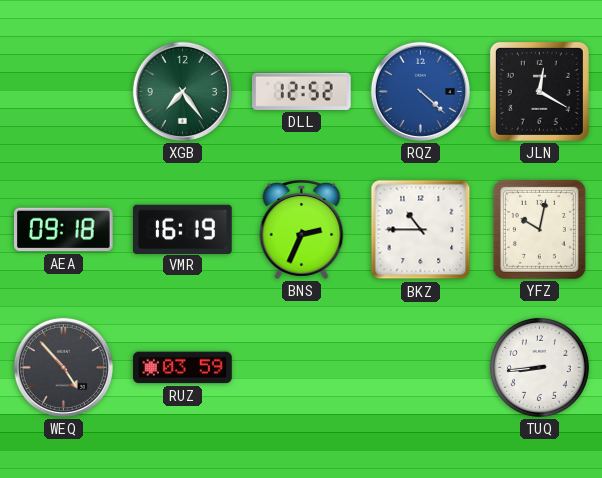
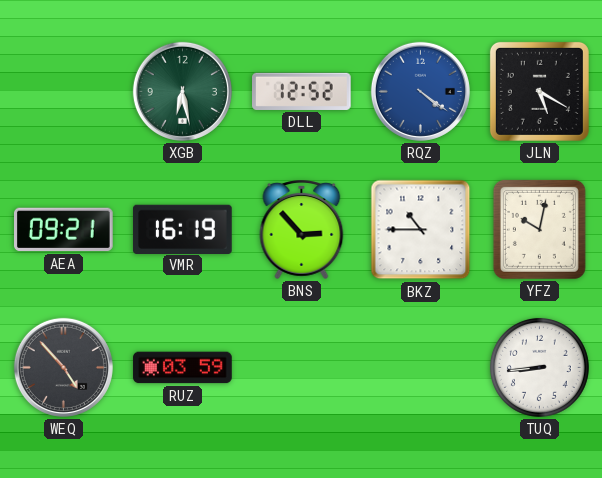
XGB: 7:24 -> 6:28 (182, 91)
RQZ: 4:22 -> 4:21 (420, 91)
JLN: 12:20 -> 5:20 (539, 91)
AEA: 09:18 -> 09:21 (64, 230)
BNS: 2:34 -> 2:53 (302, 229)
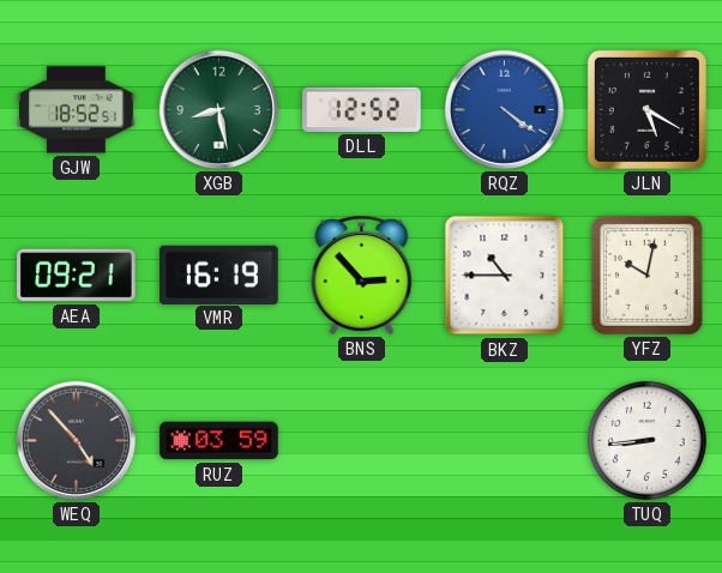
GJW: none -> 18:52 (77, 110)
XGB: 6:28 -> 8:28 (218, 109)
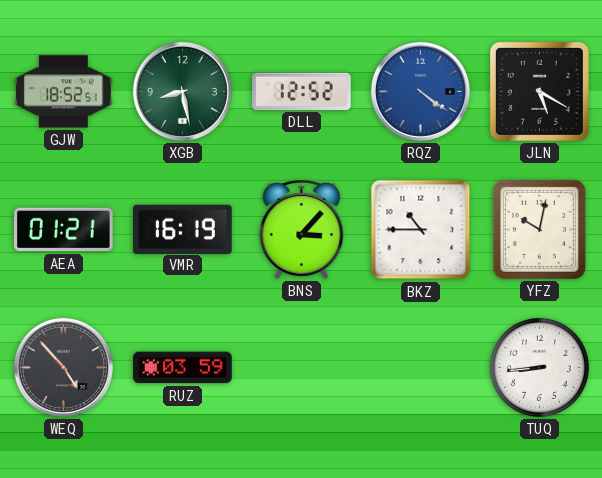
AEA: 09:21 -> 01:21 (64, 230)
BNS: 2:53 -> 3:07 (302, 229)
